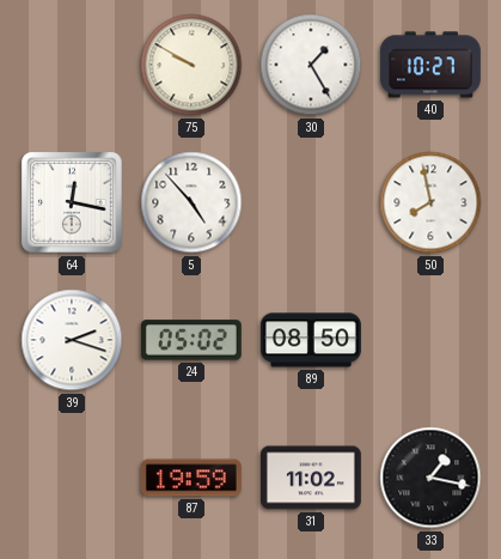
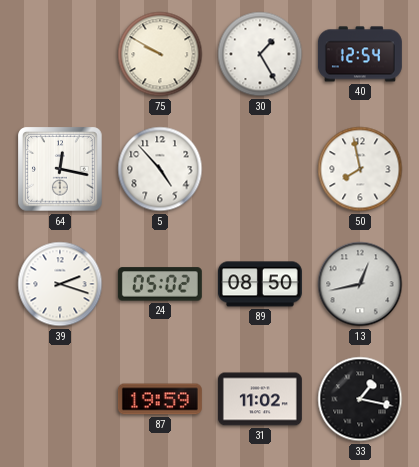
40: 10:27 -> 12:54 (360, 54)
13: none -> 12:43 (360, 284)
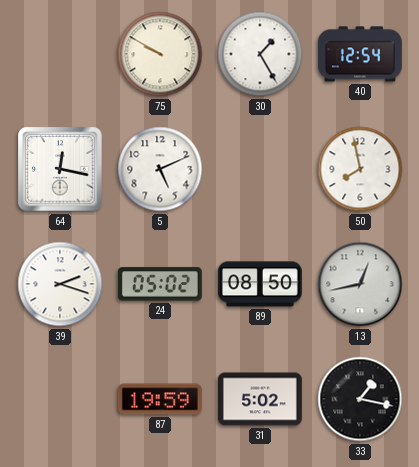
5: 4:53 -> 5:11 (160, 169)
31: 11:02 -> 5:02 (260, 399)
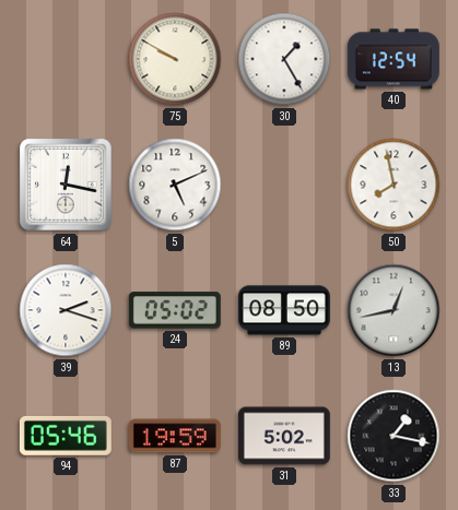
94: none -> 05:46 (66, 436)
